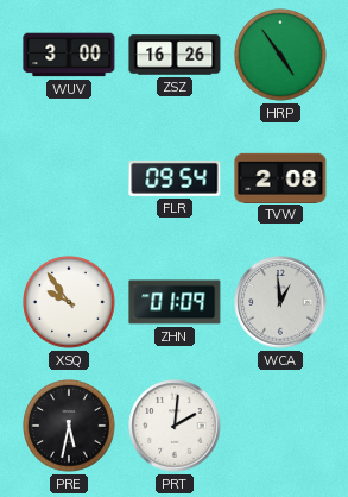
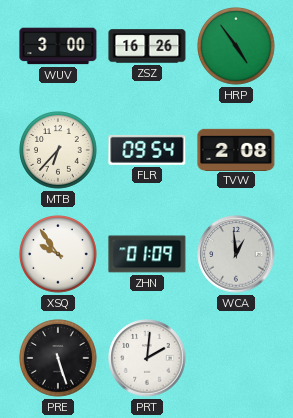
MTB: none -> 6:37 (58, 150)
PRE: 5:32 -> 5:27 (58, 358)
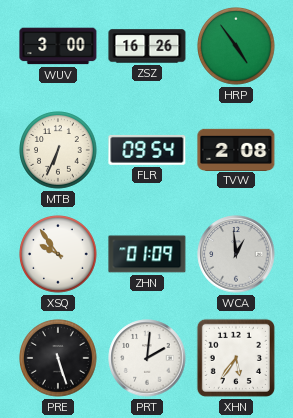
MTB: 6:37 -> 6:34 (58, 150)
XHN: none -> 5:36 (236, 358)
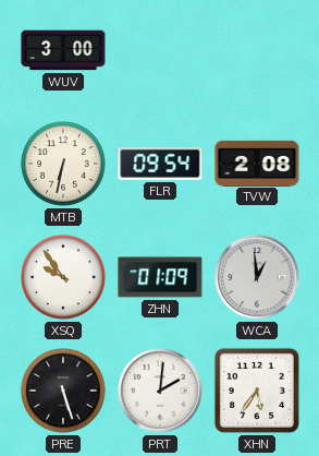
ZSZ: 16:26 -> none (147, 46)
HRP: 4:54 -> none (236, 46)
MTB: 6:34 -> 6:32 (63, 164)
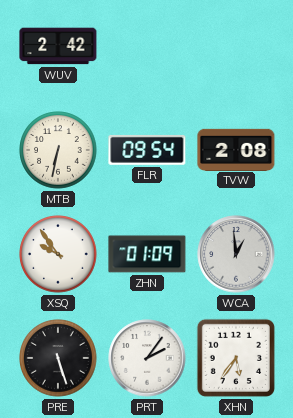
WUV: 3:00 -> 2:42 (58, 46)
PRT: 2:01 -> 2:06 (147, 358)
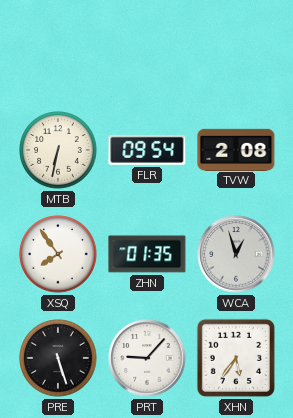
WUV: 2:42 -> none (58, 46)
XSQ: 9:54 -> 7:54 (58, 254)
ZHN: 01:09 -> 01:35 (147, 254)
WCA: 12:59 -> 12:57 (236, 254)
PRT: 2:06 -> 9:07 (147, 358)
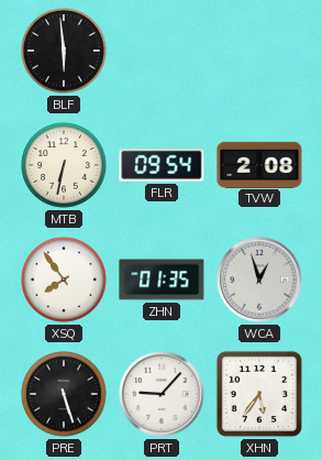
BLF: none -> 5:59 (64, 51)
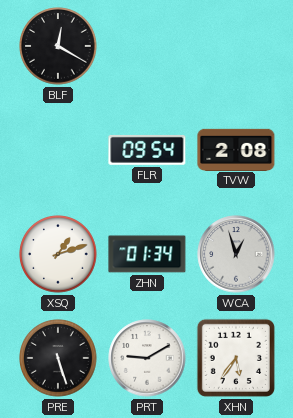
BLF: 5:59 -> 12:20 (58, 46)
MTB: 6:32 -> none (64, 165)
XSQ: 7:54 -> 1:12 (58, 254)
ZHN: 01:35 -> 01:34 (147, 254)
PRT: 9:07 -> 9:10 (147, 358)
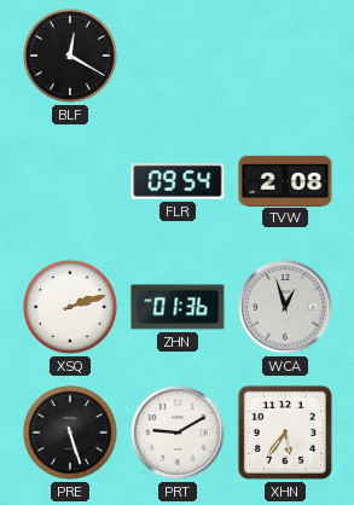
XSQ: 1:12 -> 2:12 (70, 307)
ZHN: 01:34 -> 01:36 (178, 307)
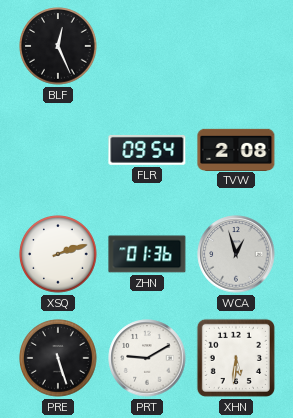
BLF: 12:20 -> 12:26 (58, 46)
XHN: 5:36 -> 5:31 (236, 358)
